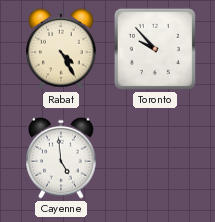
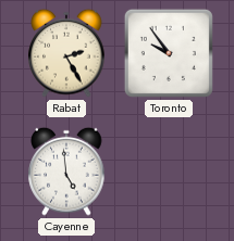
Rabat: 4:25 -> 2:25 (66, 53)
Toronto: 9:53 -> 9:54 (169, 53)
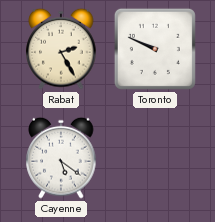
Toronto: 9:54 -> 9:49 (155, 49)
Cayenne: 4:59 -> 5:21 (61, 158)
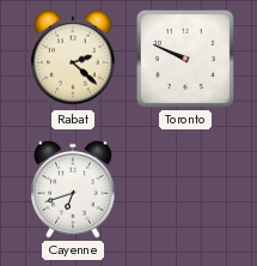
Rabat: 2:25 -> 2:22 (73, 59)
Cayenne: 5:21 -> 6:42 (73, 189)
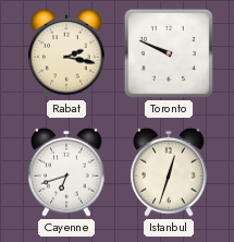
Rabat: 2:22 -> 2:17 (66, 53)
Istanbul: none -> 12:33 (169, 172)
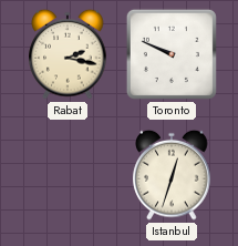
Cayenne: 6:42 -> none (66, 172)
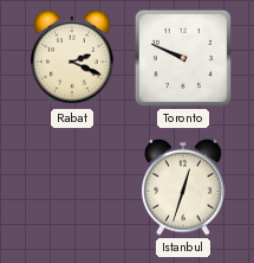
Rabat: 2:17 -> 2:19 (72, 58)
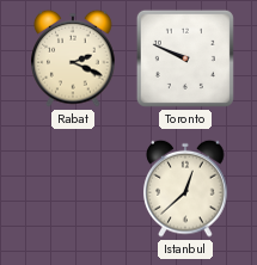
Istanbul: 12:33 -> 12:38 (185, 189)
